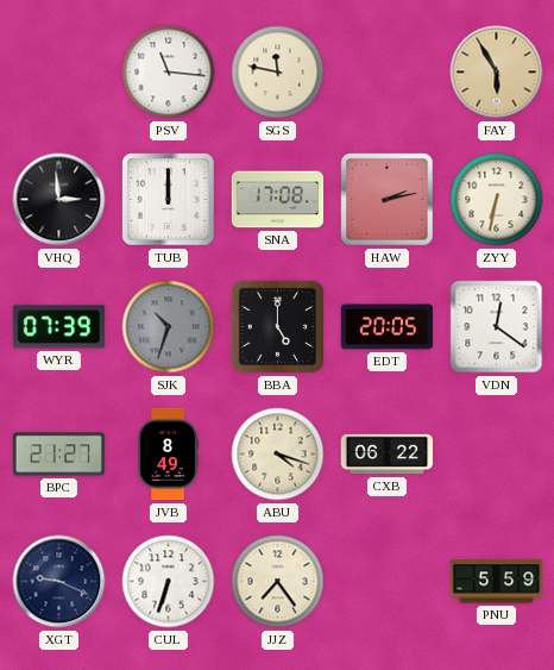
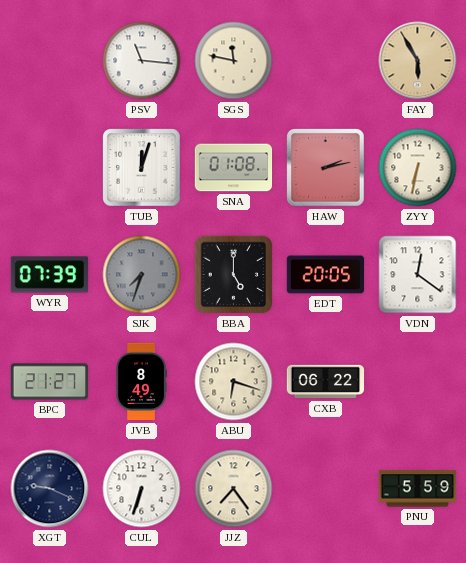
VHQ: 2:59 -> none (59, 200)
TUB: 12:00 -> 12:03 (142, 168)
SNA: 17:08 -> 01:08 (234, 168)
SJK: 10:33 -> 7:33 (142, 275)
ABU: 4:18 -> 6:18 (234, 382)
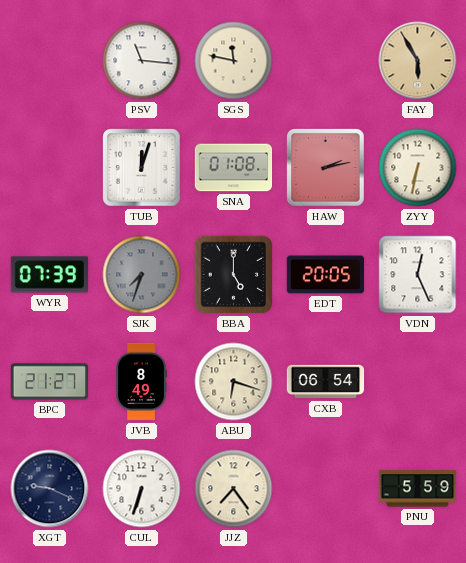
VDN: 12:21 -> 12:26 (418, 275)
CXB: 06:22 -> 06:54 (326, 382)
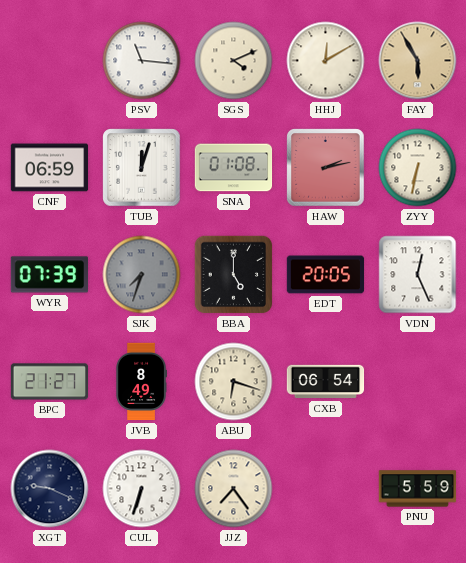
SGS: 11:47 -> 4:11 (234, 61)
HHJ: none -> 12:10 (326, 61)
CNF: none -> 06:59 (50, 168)
